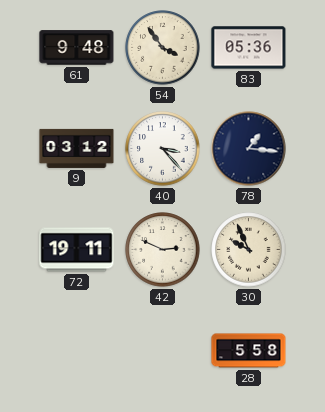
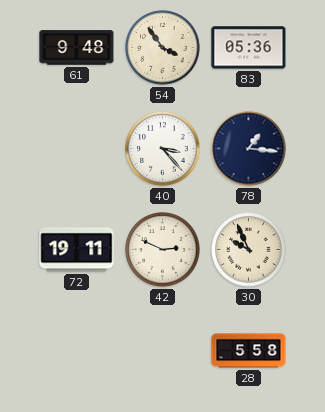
9: 03:12 -> none (77, 148)
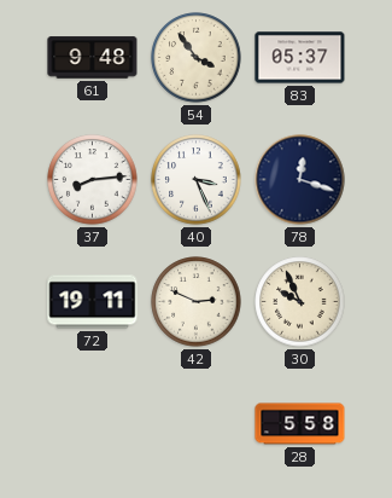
83: 05:36 -> 05:37 (300, 58)
37: none -> 8:14 (93, 180)
40: 3:23 -> 3:26 (197, 180)
78: 1:16 -> 12:18 (300, 180)
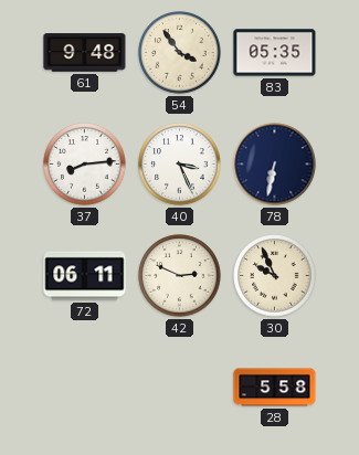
83: 05:37 -> 05:35 (275, 53)
78: 12:18 -> 6:32 (275, 165)
72: 19:11 -> 06:11 (85, 276)
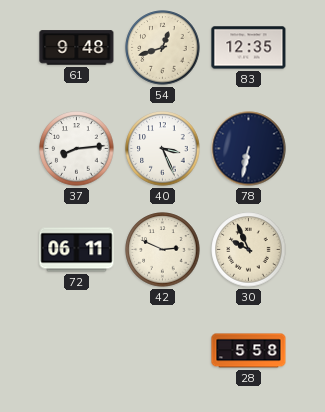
54: 3:54 -> 12:42 (163, 48)
83: 05:35 -> 12:35 (249, 48)
